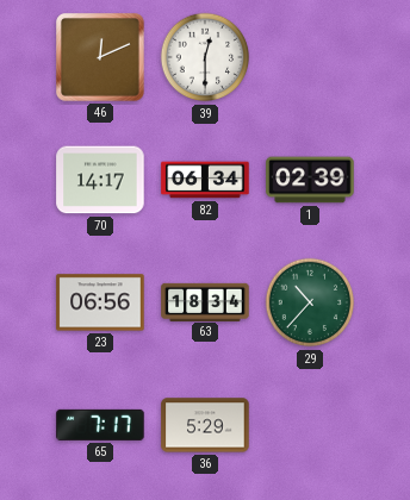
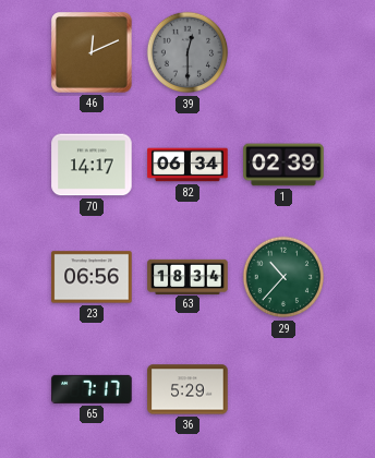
39 dial: white -> grey (187, 52)
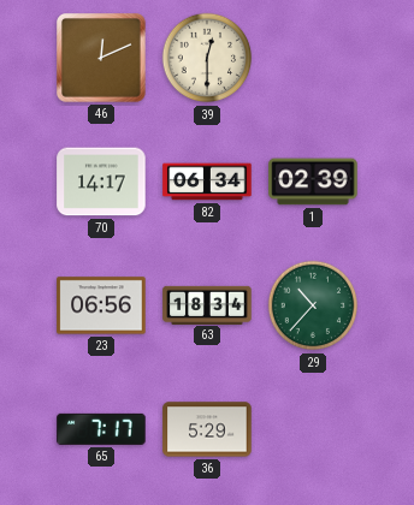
39 dial: grey -> cream (207, 58)
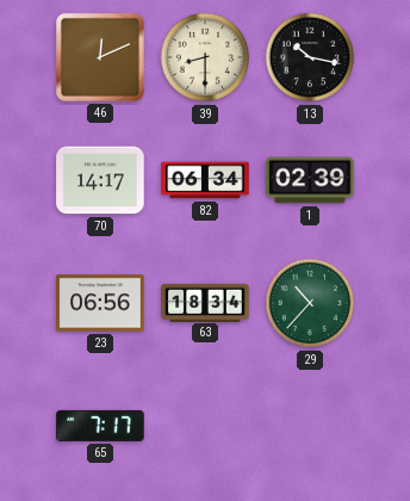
39: 12:30 -> 8:30 (205, 57)
13: none -> 10:17 (310, 57)
36: 5:29 -> none (207, 429)
